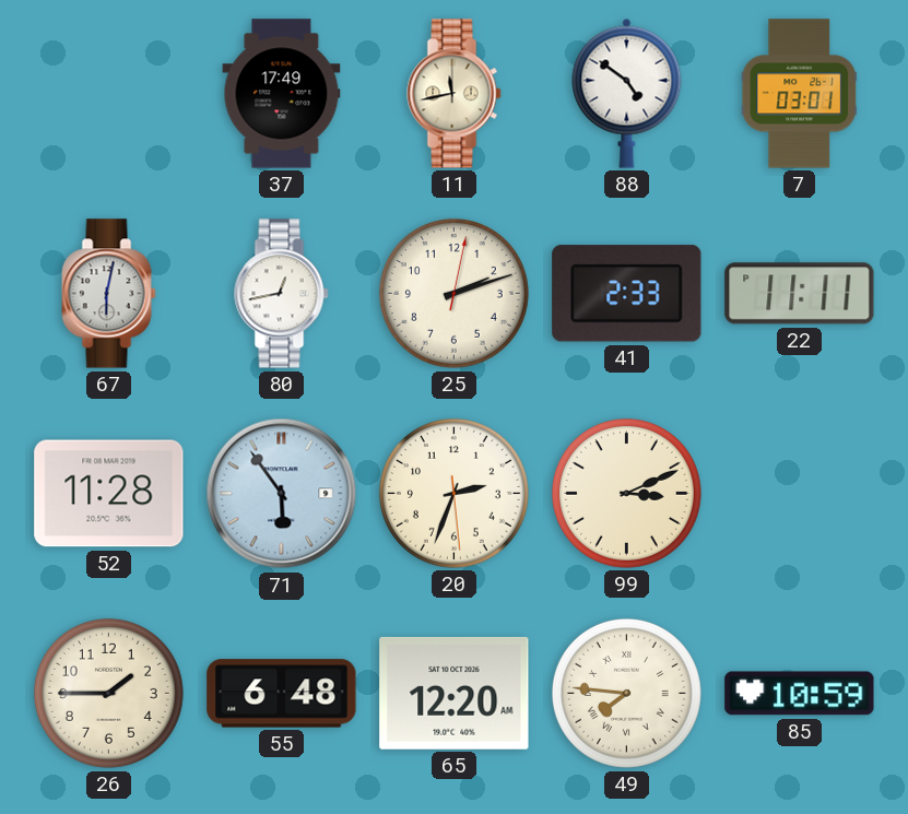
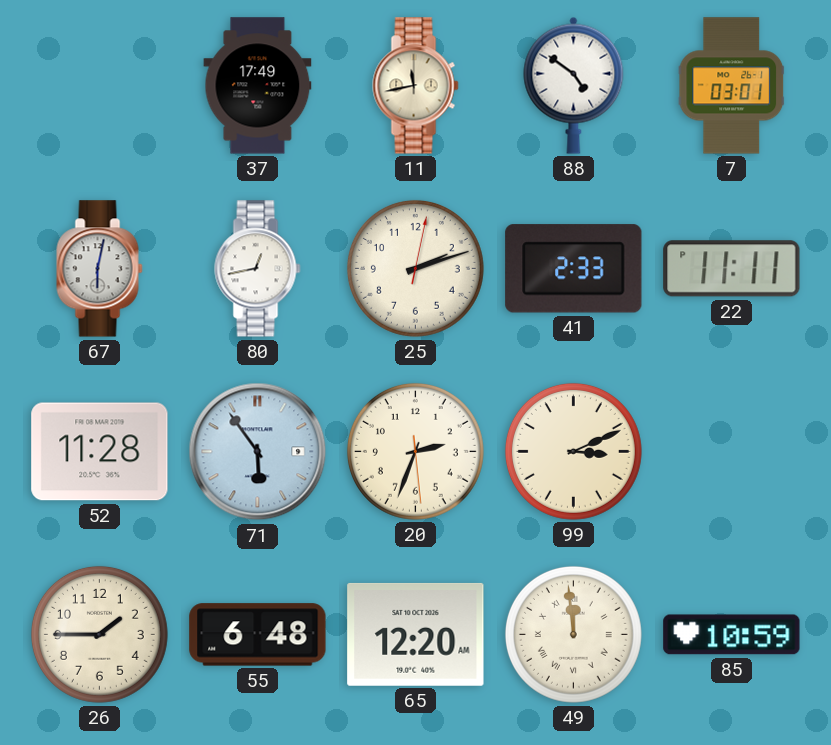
49: 7:46 -> 11:59 (573, 634)
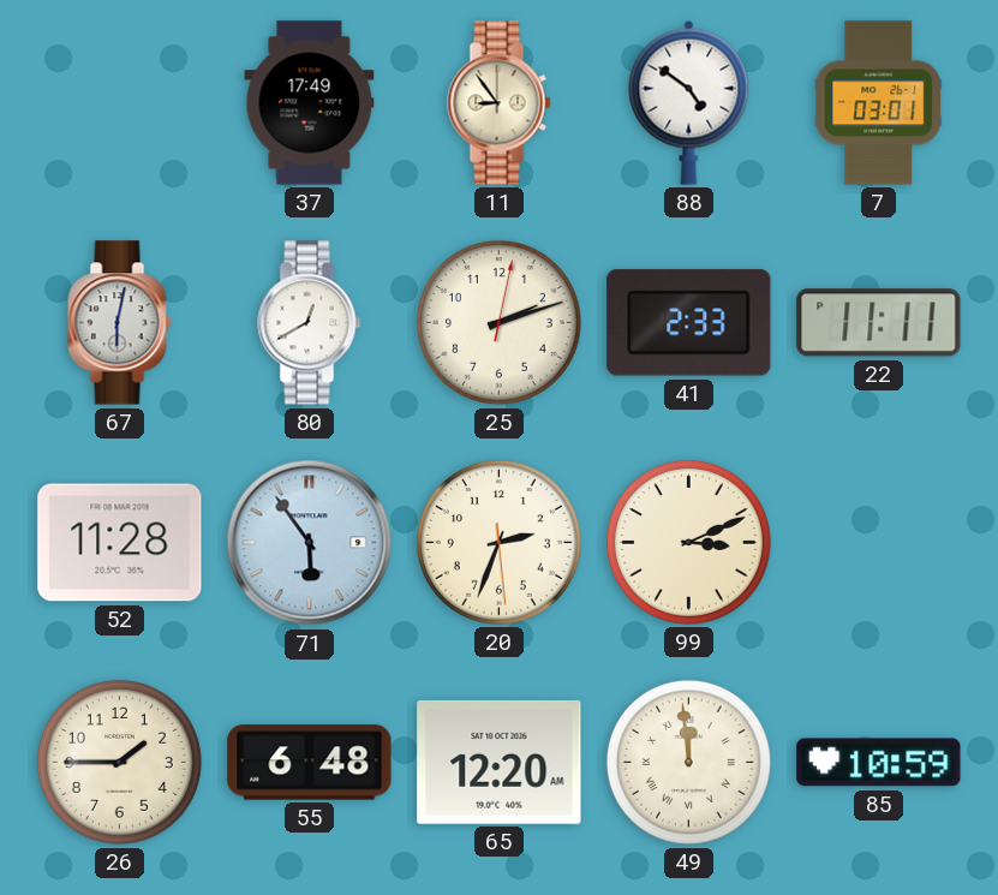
11: 11:43 -> 8:54 (500, 103)
80: 12:43 -> 12:40 (310, 323)
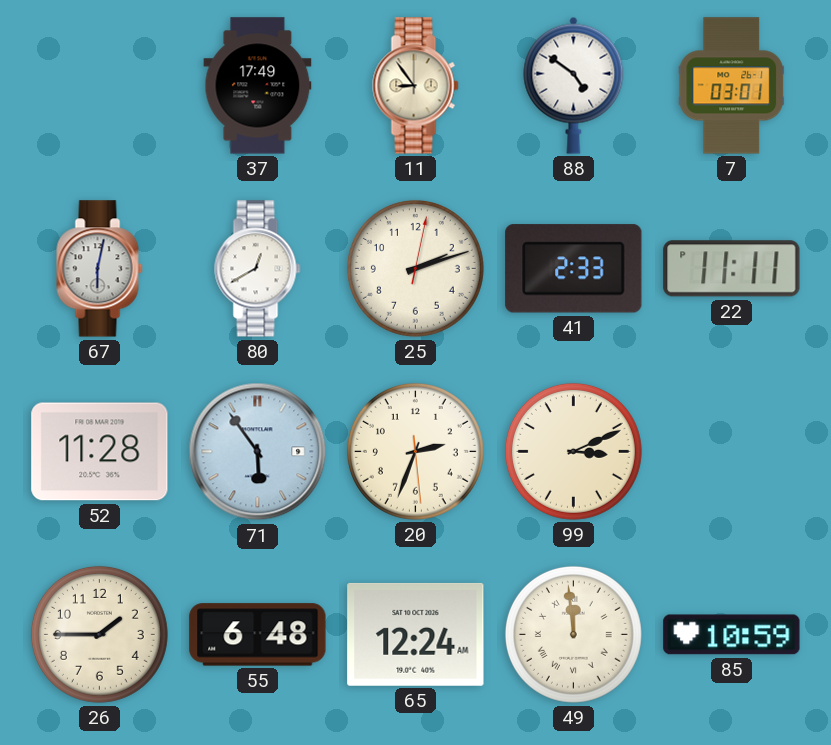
65: 12:20 -> 12:24 (416, 634)
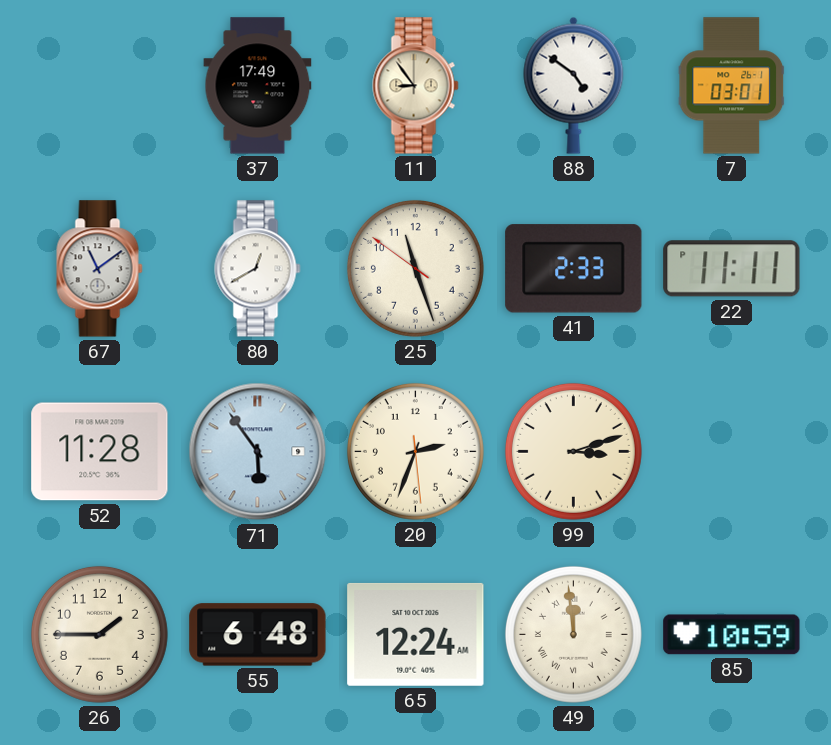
67: 6:02 -> 11:09 (100, 269)
25: 2:12 -> 11:26 (415, 268)
99: 3:11 -> 3:12 (573, 451)
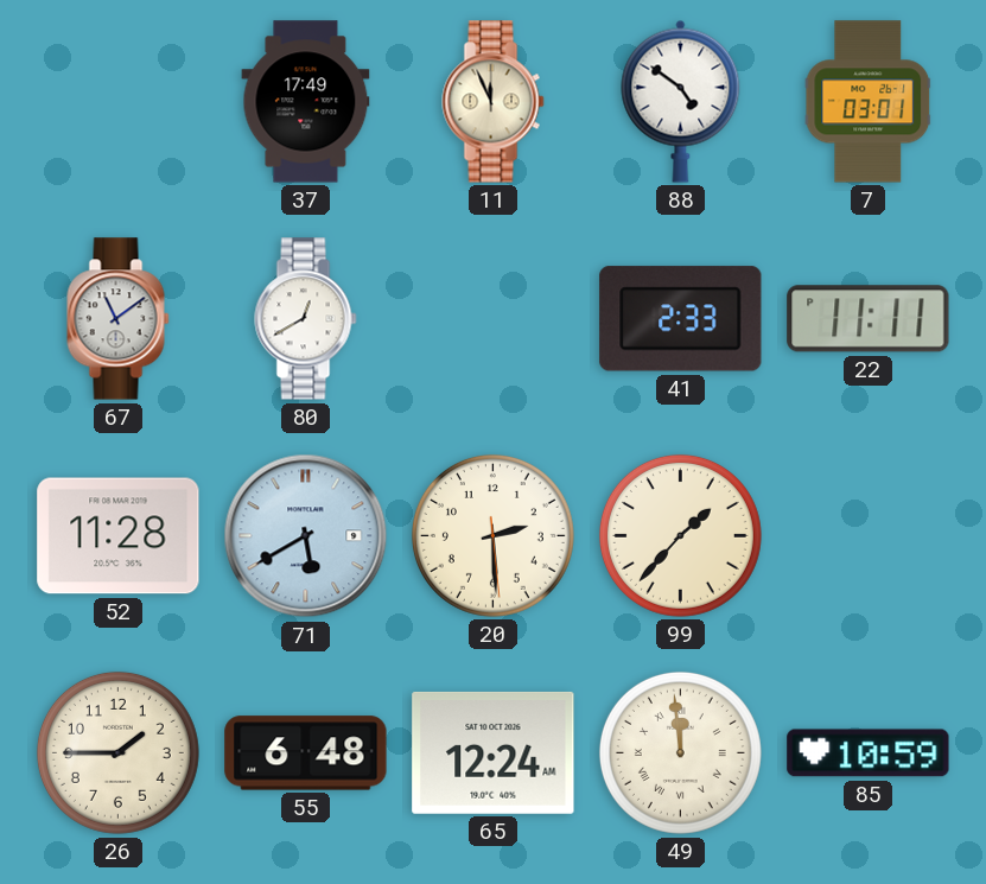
11: 8:54 -> 11:56 (494, 102)
25: 11:26 -> none (415, 268)
71: 5:54 -> 5:40 (306, 536)
20: 2:33 -> 2:29 (492, 535)
99: 3:12 -> 1:37 (680, 535)
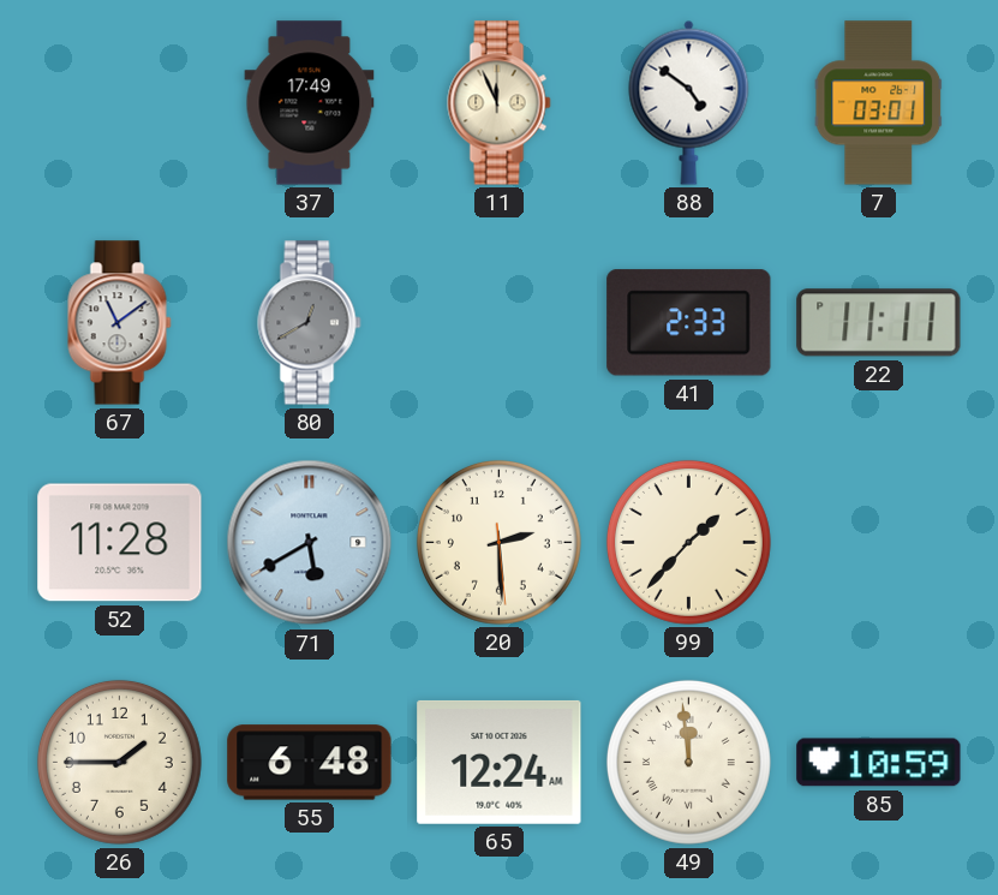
80 dial: white -> grey (310, 323)
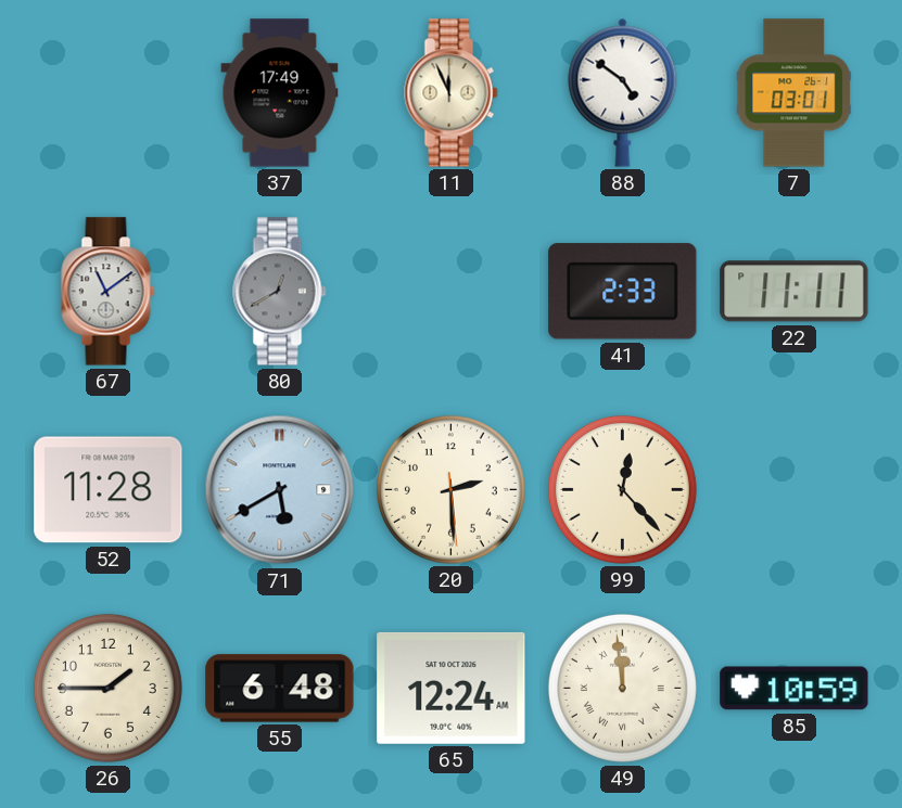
99: 1:37 -> 12:23 (622, 489)
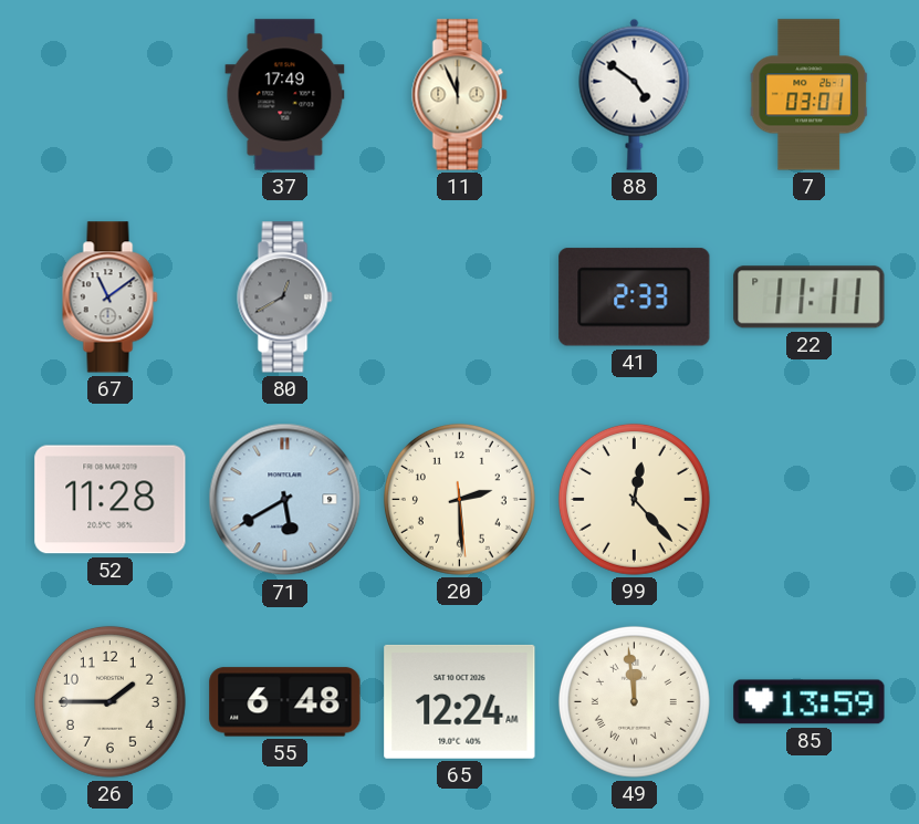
85: 10:59 -> 13:59 (810, 702)
